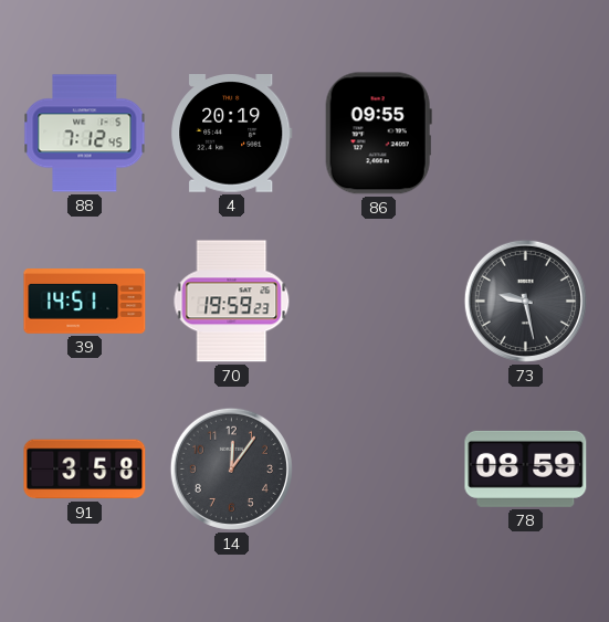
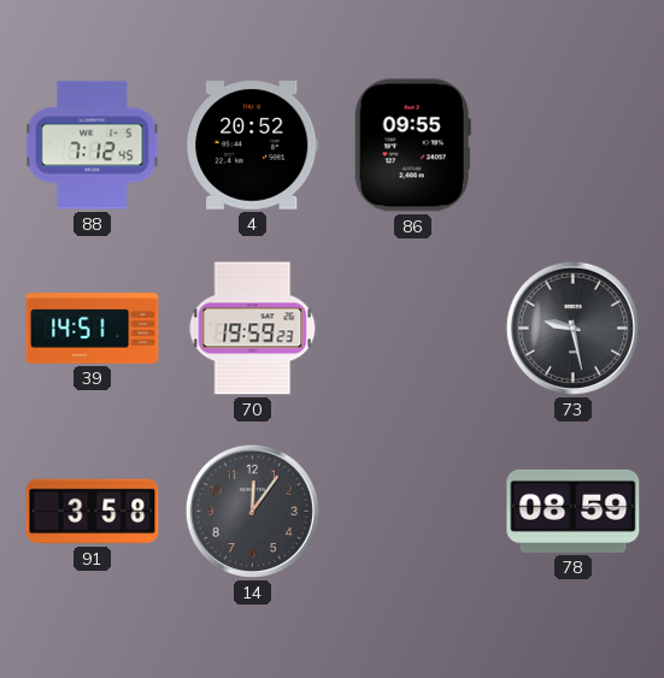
4: 20:19 -> 20:52 (253, 146)
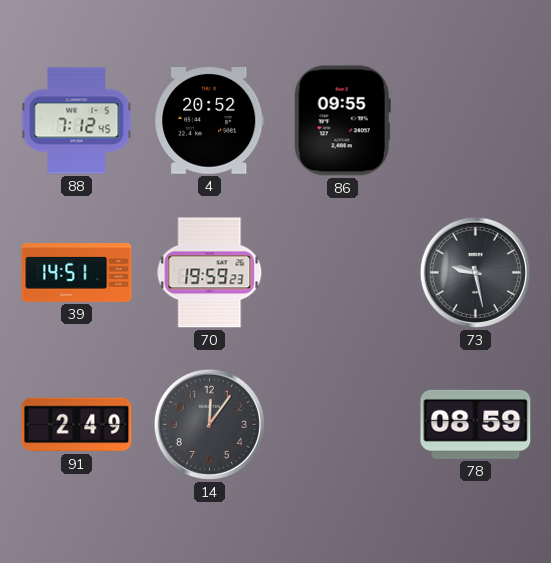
91: 3:58 -> 2:49 (77, 425)
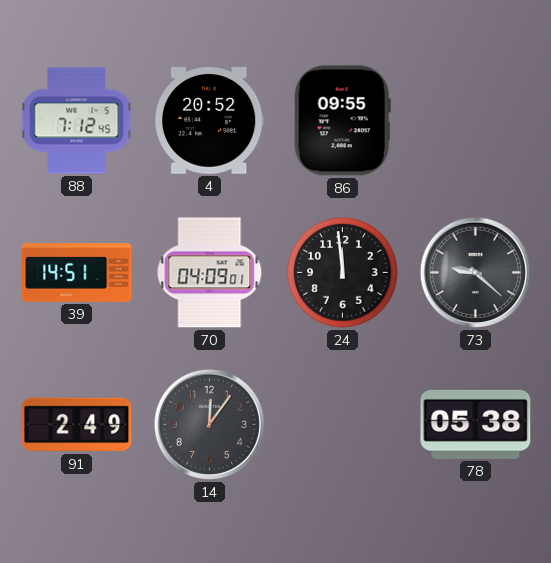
70: 19:59 -> 04:09 (210, 273)
24: none -> 11:59 (343, 273)
73: 9:28 -> 9:22 (475, 272)
78: 08:59 -> 05:38 (476, 424)
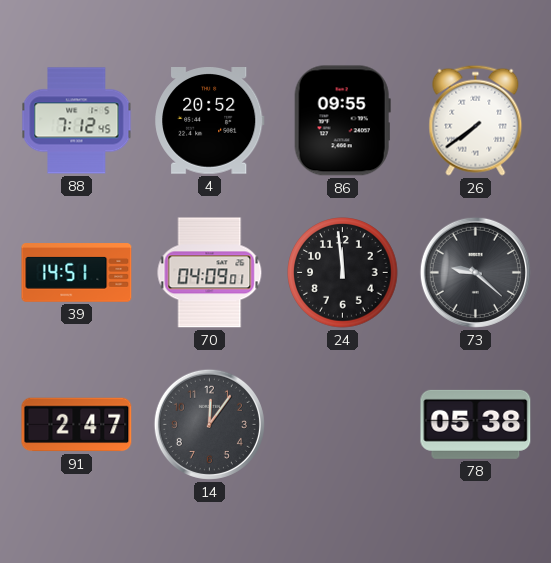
26: none -> 7:39 (476, 120)
91: 2:49 -> 2:47 (77, 425)
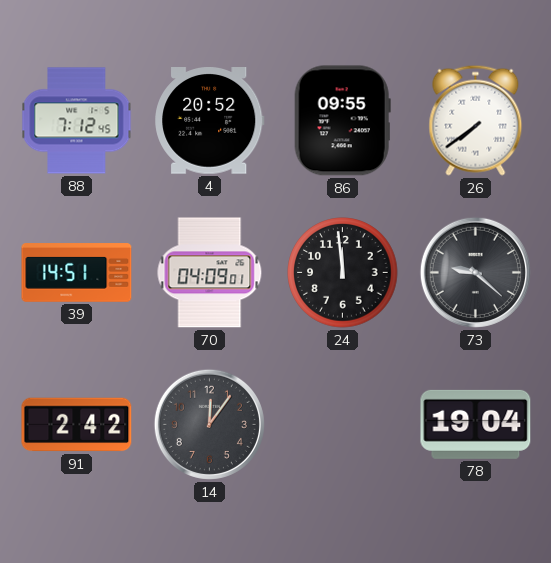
91: 2:47 -> 2:42 (77, 425)
78: 05:38 -> 19:04 (476, 424)
